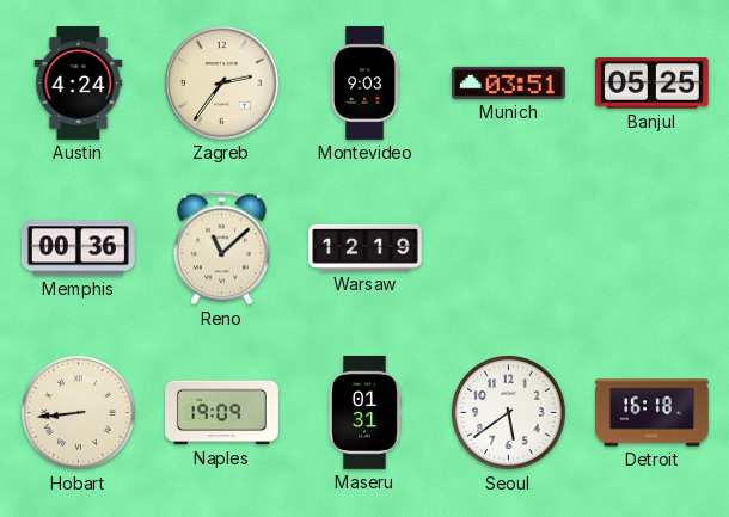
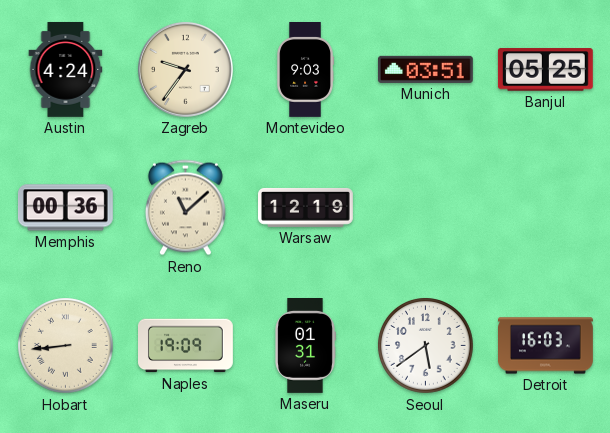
Zagreb: 2:36 -> 9:36 (185, 69)
Detroit: 16:18 -> 16:03 (546, 346)
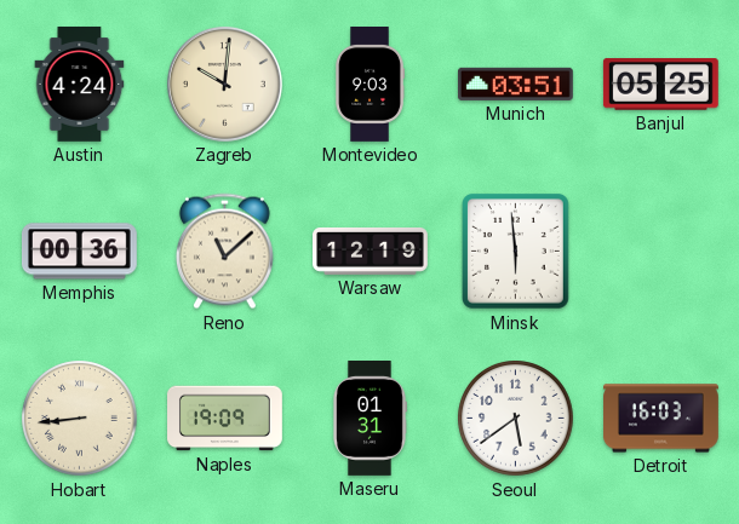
Zagreb: 9:36 -> 10:01 (224, 84)
Minsk: none -> 5:59 (516, 252)
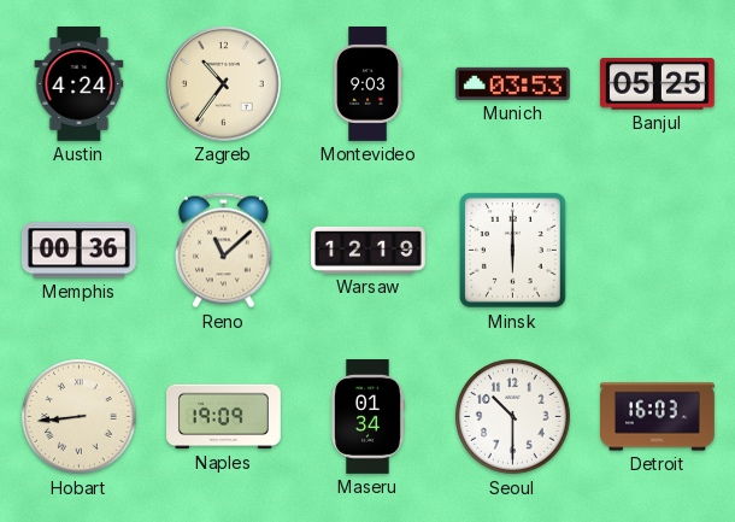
Zagreb: 10:01 -> 10:36 (223, 83)
Munich: 03:51 -> 03:53 (512, 83)
Minsk: 5:59 -> 6:00 (513, 251)
Maseru: 01:31 -> 01:34 (367, 417)
Seoul: 5:39 -> 10:30 (513, 417)
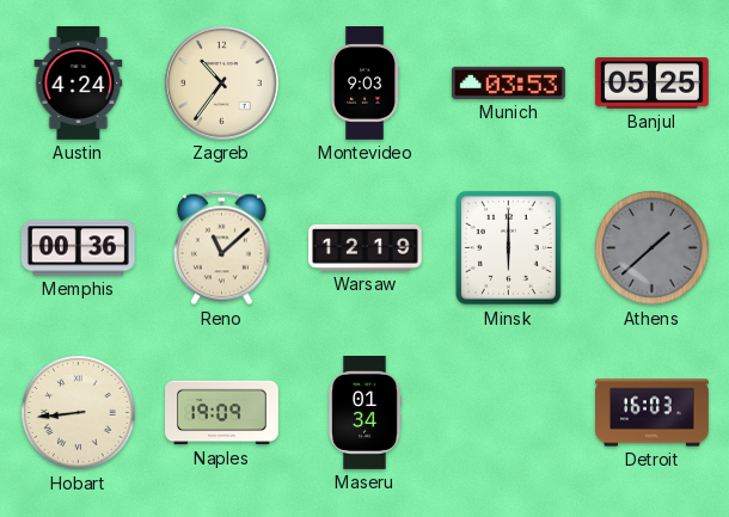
Athens: none -> 1:38 (653, 248)
Seoul: 10:30 -> none (513, 417)
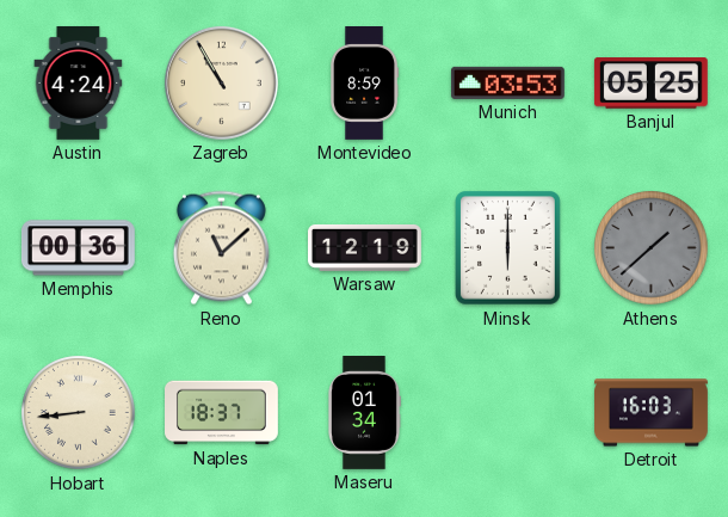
Zagreb: 10:36 -> 10:55 (221, 82)
Montevideo: 9:03 -> 8:59 (364, 84)
Naples: 19:09 -> 18:37 (222, 413)
